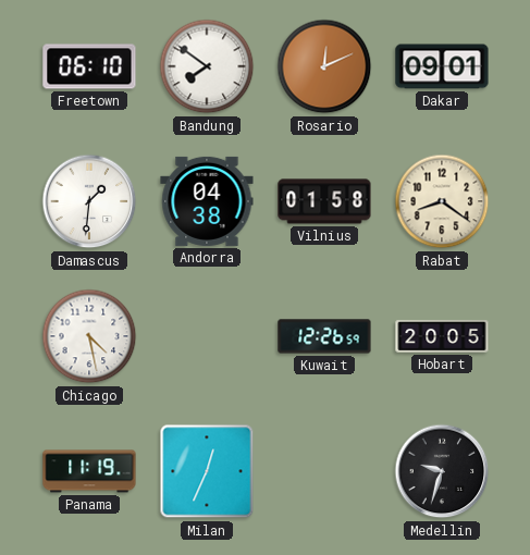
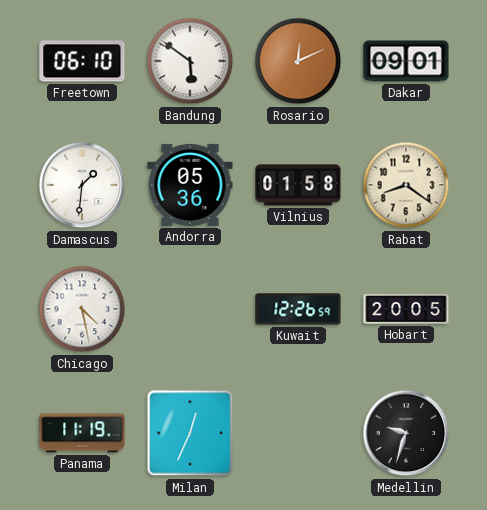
Bandung: 7:51 -> 5:51 (190, 61)
Andorra: 04:38 -> 05:36 (190, 185)
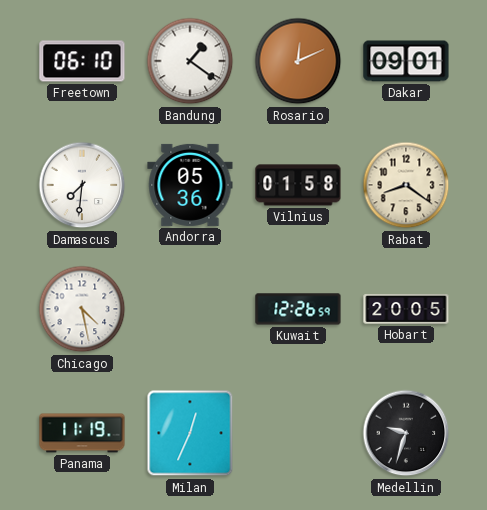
Bandung: 5:51 -> 1:21 (190, 61)
Damascus: 1:31 -> 7:31 (82, 185)
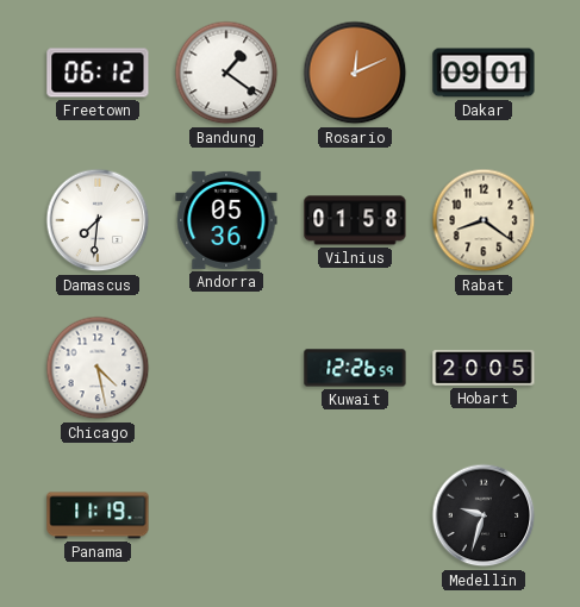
Freetown: 06:10 -> 06:12 (98, 73)
Milan: 12:34 -> none (190, 433)
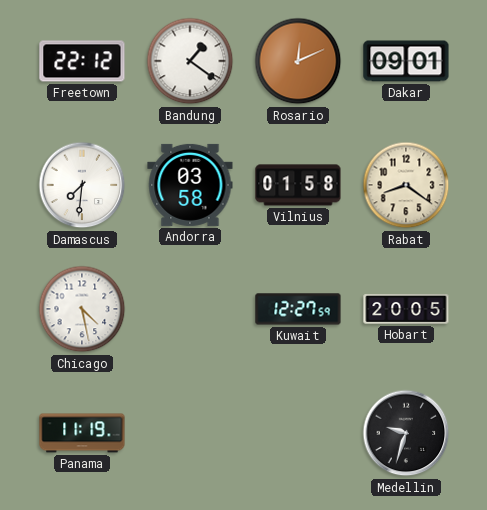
Freetown: 06:12 -> 22:12 (82, 61)
Andorra: 05:36 -> 03:58 (190, 185)
Kuwait: 12:26 -> 12:27 (298, 309)
